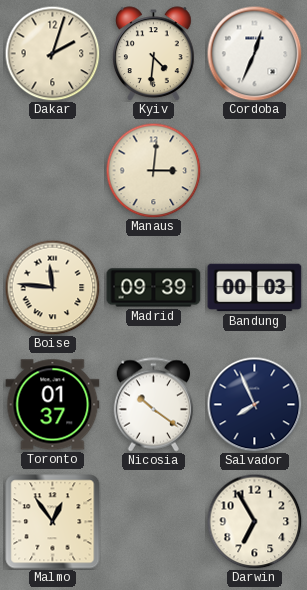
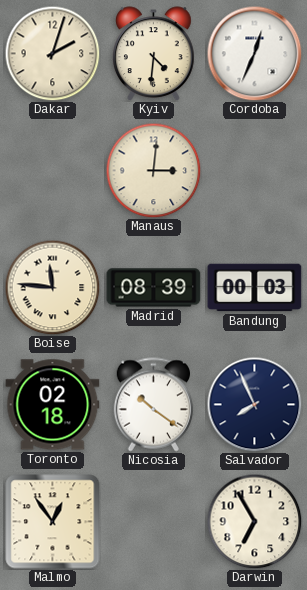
Madrid: 09:39 -> 08:39 (154, 288)
Toronto: 01:37 -> 02:18 (53, 405)
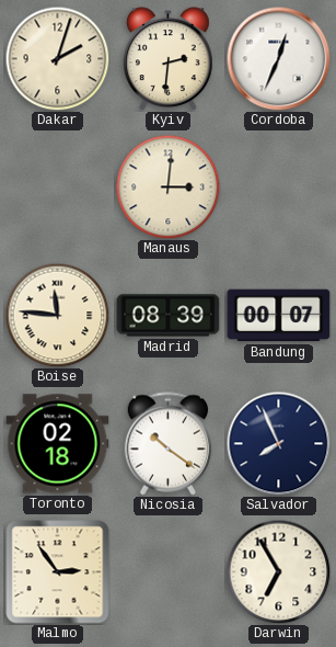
Kyiv: 4:31 -> 2:31 (169, 59)
Bandung: 00:03 -> 00:07 (279, 316)
Malmo: 12:54 -> 2:54 (58, 572)
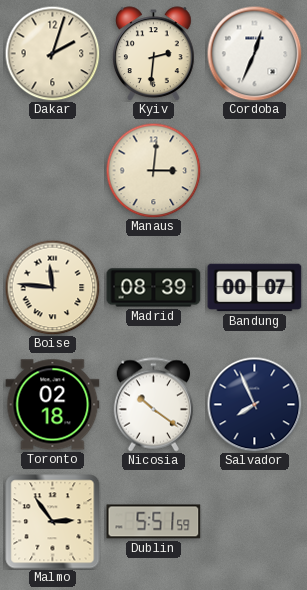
Dublin: none -> 5:51 (154, 522)
Darwin: 6:55 -> none (278, 571)
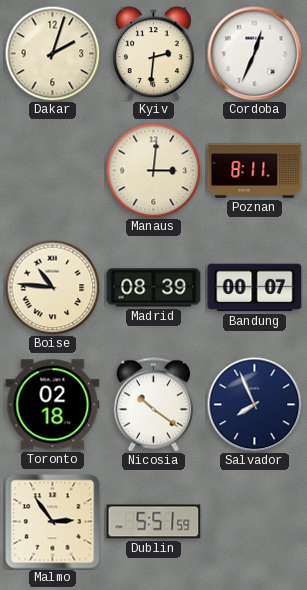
Poznan: none -> 8:11 (255, 171)
Boise: 11:46 -> 10:46 (52, 287)
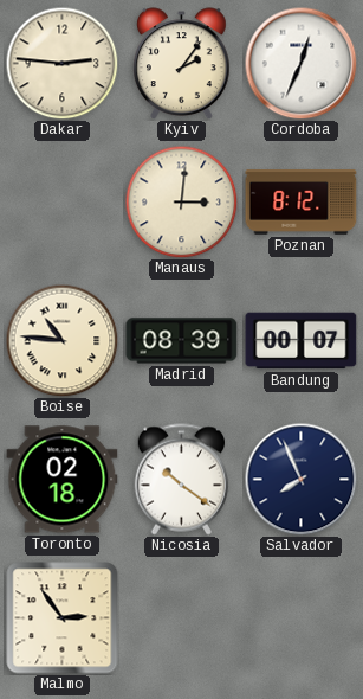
Dakar: 2:03 -> 2:46 (61, 63)
Kyiv: 2:31 -> 2:06 (182, 64)
Poznan: 8:11 -> 8:12 (302, 203)
Dublin: 5:51 -> none (154, 522)
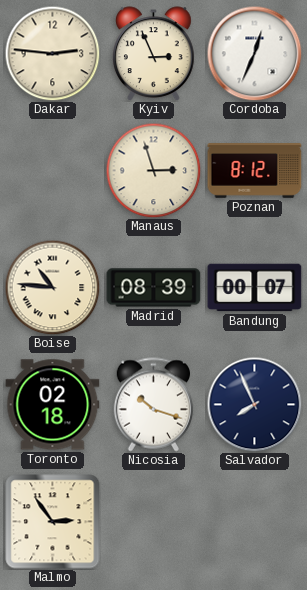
Kyiv: 2:06 -> 2:56 (154, 54)
Manaus: 3:01 -> 2:57 (153, 170)
Nicosia: 10:21 -> 10:18 (153, 405)
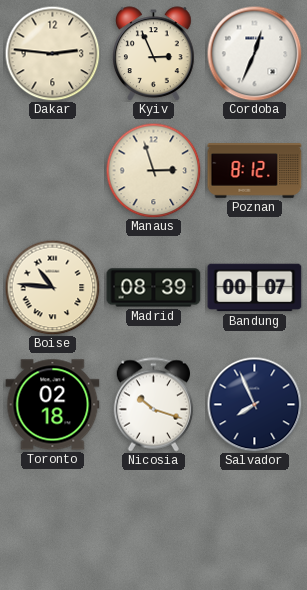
Malmo: 2:54 -> none (53, 522)
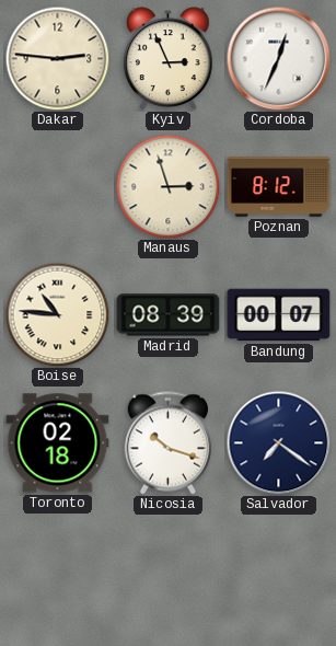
Salvador: 7:56 -> 7:21 (278, 442)
